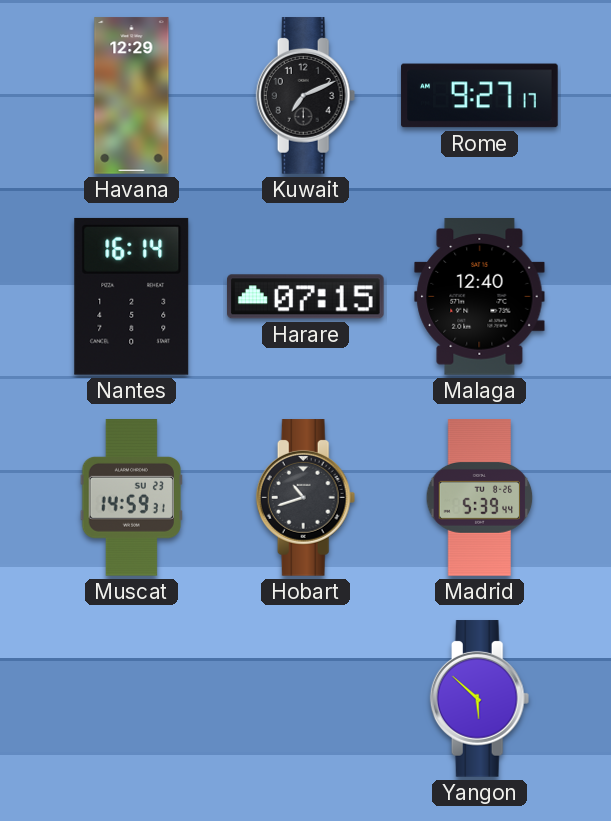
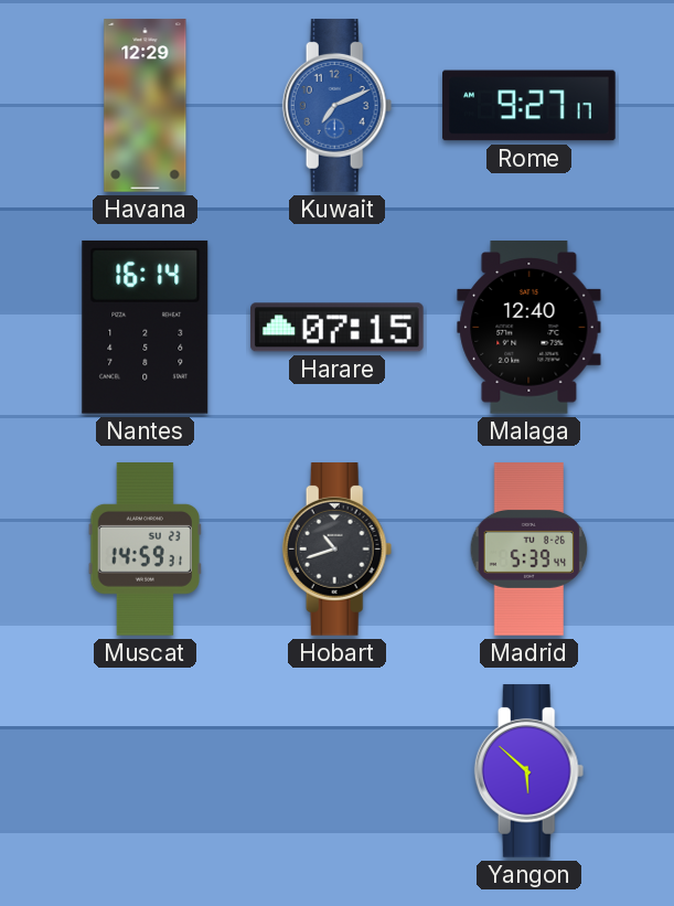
Kuwait dial: black -> blue (338, 106)
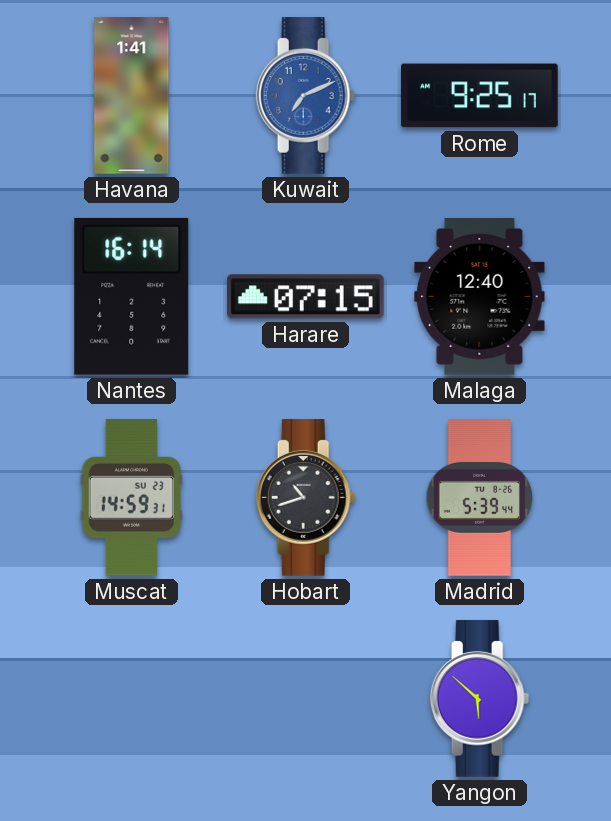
Havana: 12:29 -> 1:41 (132, 96)
Rome: 9:27 -> 9:25 (480, 96)
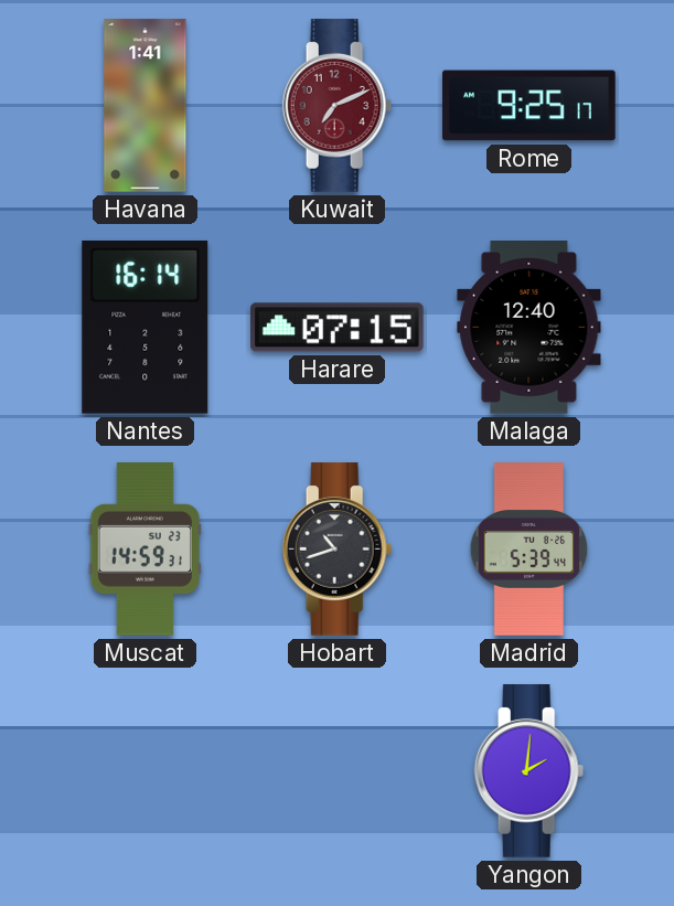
Kuwait dial: blue -> burgundy (338, 106)
Yangon: 5:52 -> 2:01 (529, 771)
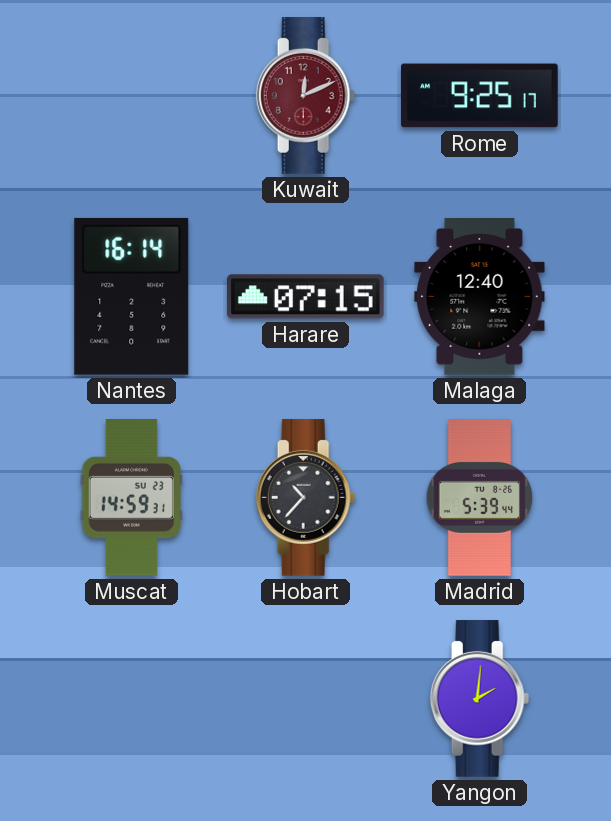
Havana: 1:41 -> none (146, 106)
Kuwait: 7:11 -> 12:11 (306, 96)
Hobart: 10:42 -> 10:37 (306, 498)
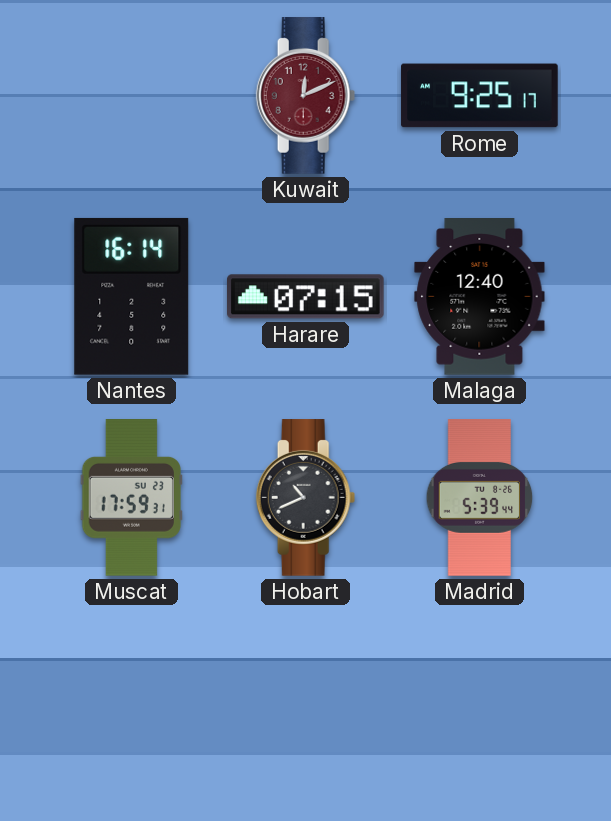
Muscat: 14:59 -> 17:59 (131, 498)
Hobart: 10:37 -> 10:41 (306, 498)
Yangon: 2:01 -> none (480, 699)
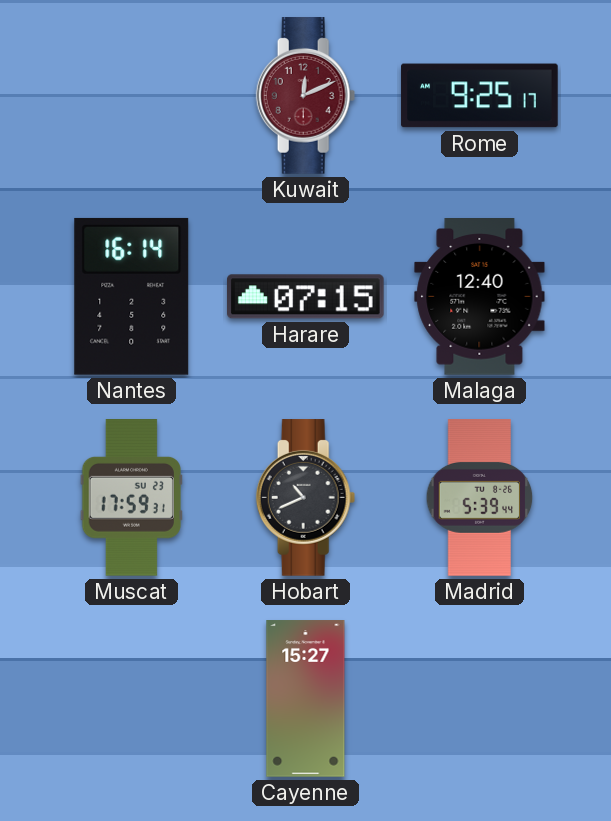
Cayenne: none -> 15:27 (306, 699)
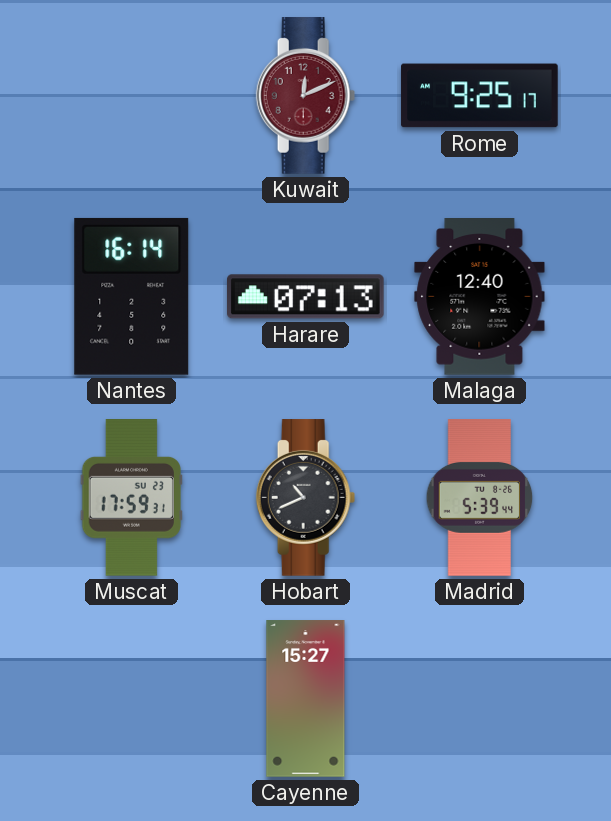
Harare: 07:15 -> 07:13 (306, 297)
